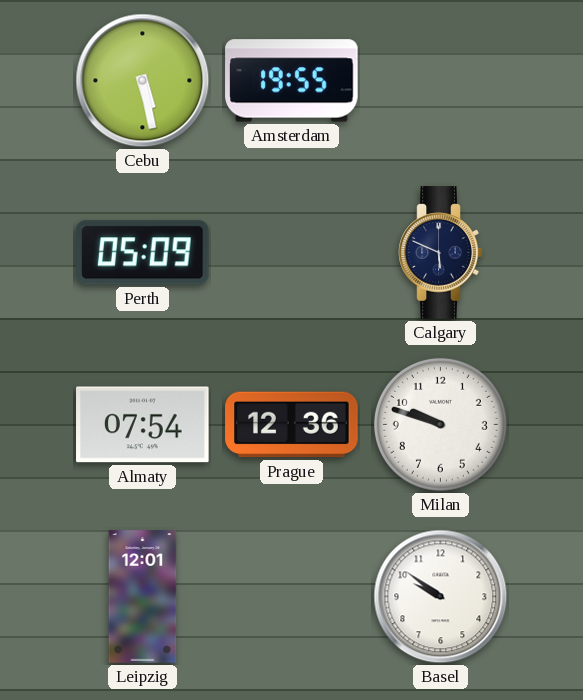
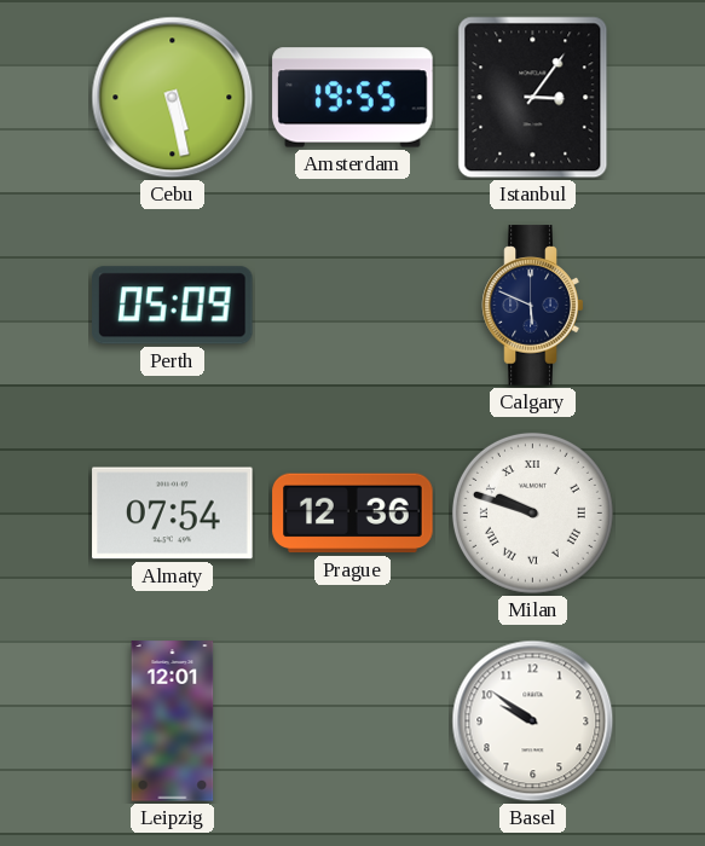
Istanbul: none -> 3:06 (533, 98)
Milan numerals: Arabic -> Roman (532, 512)
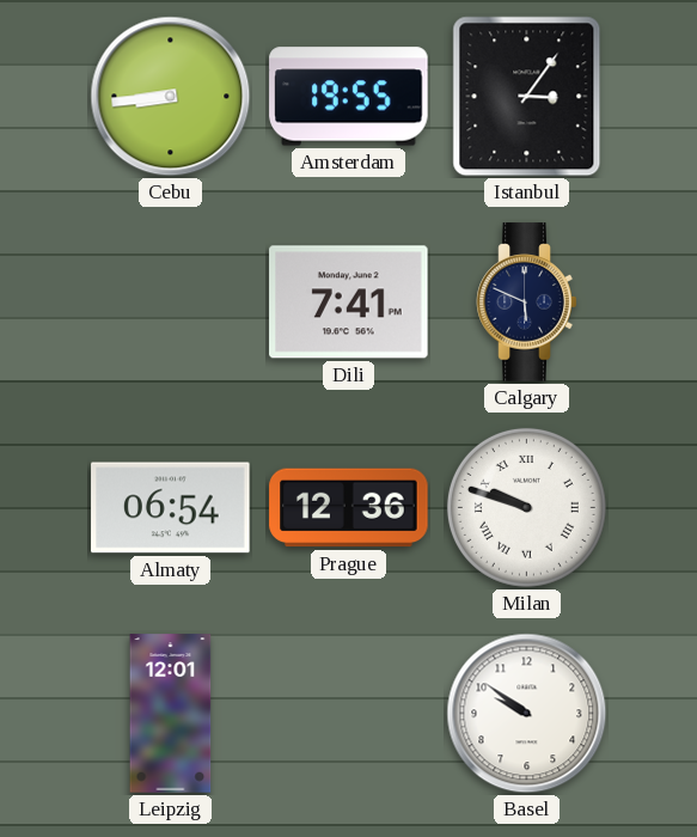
Cebu: 5:28 -> 8:44 (171, 97)
Perth: 05:09 -> none (173, 306)
Dili: none -> 7:41 (349, 303)
Almaty: 07:54 -> 06:54 (171, 508)
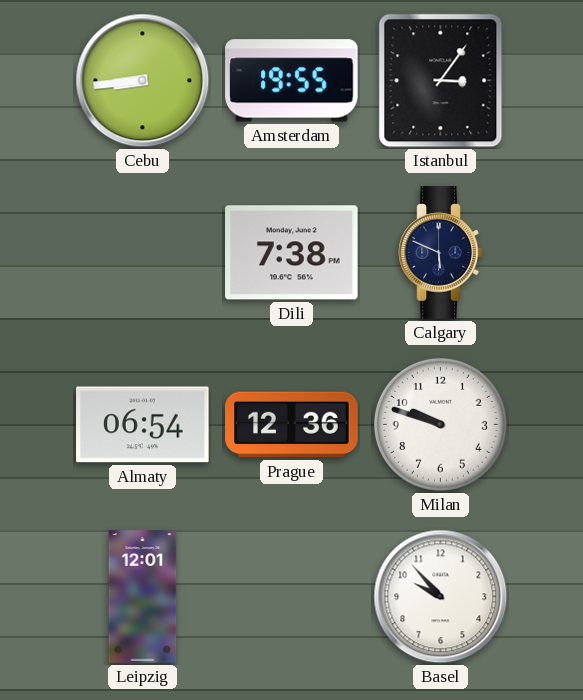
Dili: 7:41 -> 7:38 (292, 253)
Milan numerals: Roman -> Arabic (440, 424)
Basel: 9:51 -> 9:53 (441, 597)
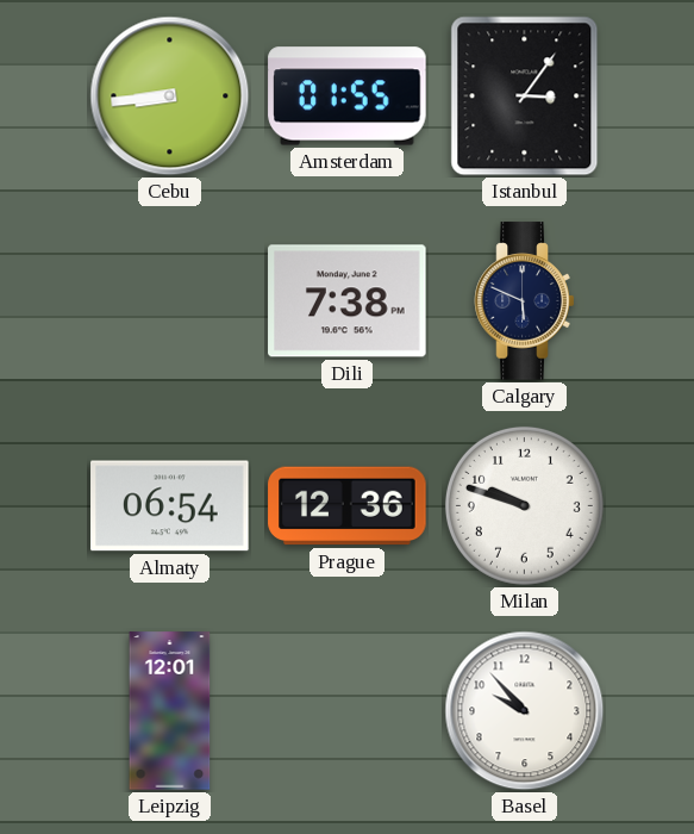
Amsterdam: 19:55 -> 01:55 (348, 97)
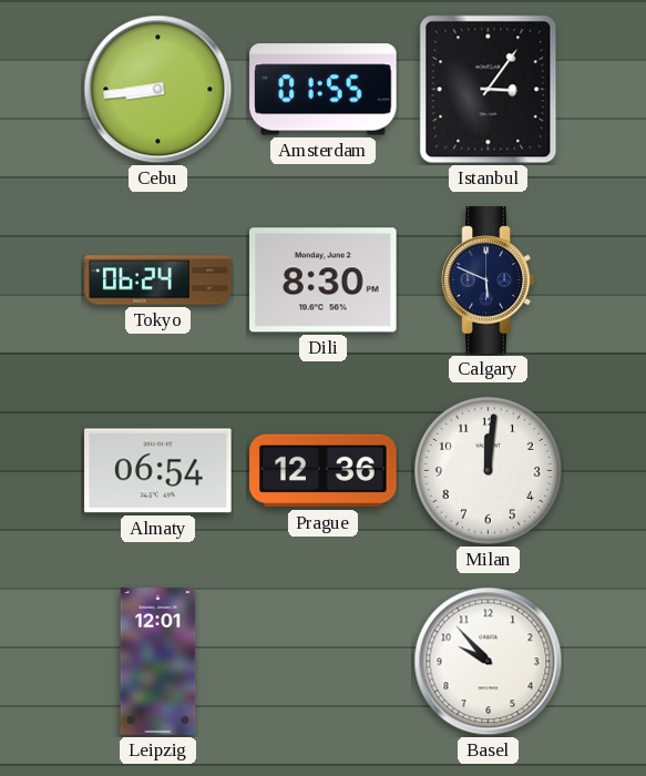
Tokyo: none -> 06:24 (158, 280)
Dili: 7:38 -> 8:30 (324, 280)
Milan: 9:48 -> 12:01 (488, 470)
